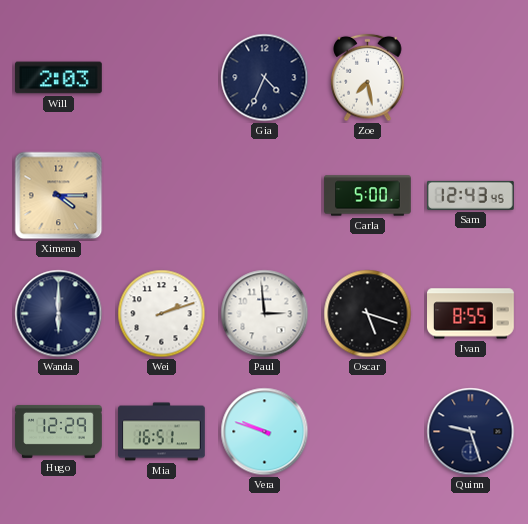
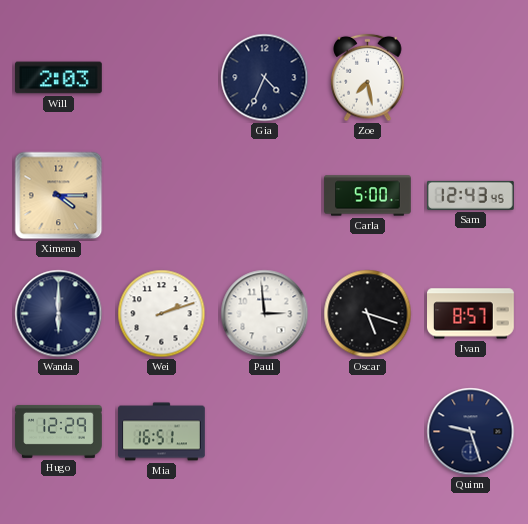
Ivan: 8:55 -> 8:57 (471, 314)
Vera: 9:48 -> none (265, 432)
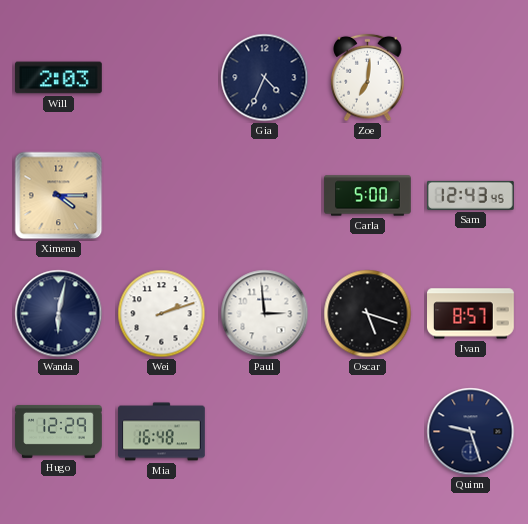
Zoe: 7:28 -> 7:01 (368, 78)
Wanda: 6:00 -> 6:02 (59, 314)
Mia: 16:51 -> 16:48 (162, 432)
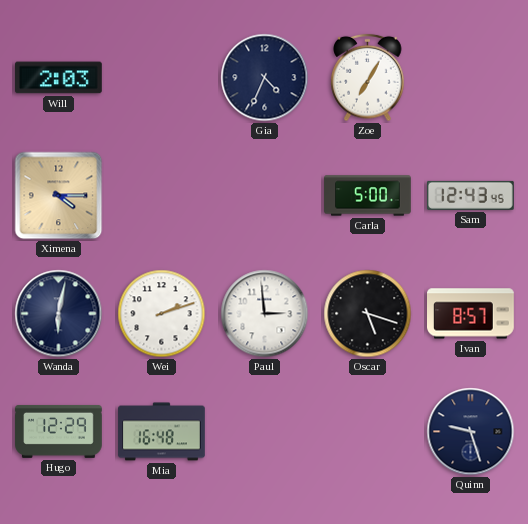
Zoe: 7:01 -> 7:05 (368, 78)
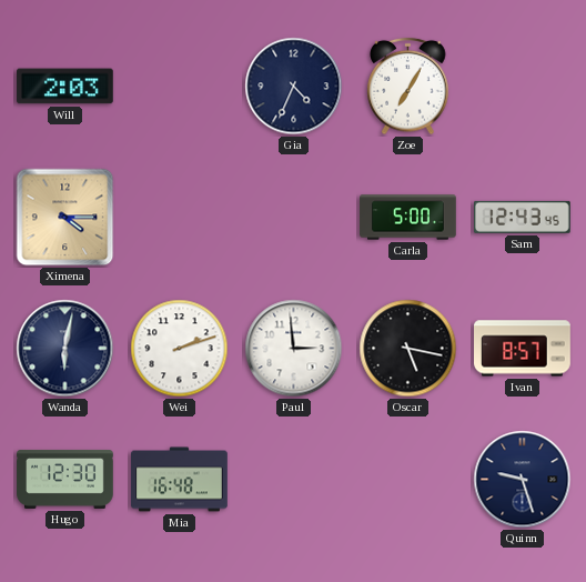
Oscar: 5:18 -> 5:17 (408, 349)
Hugo: 12:29 -> 12:30 (65, 479)
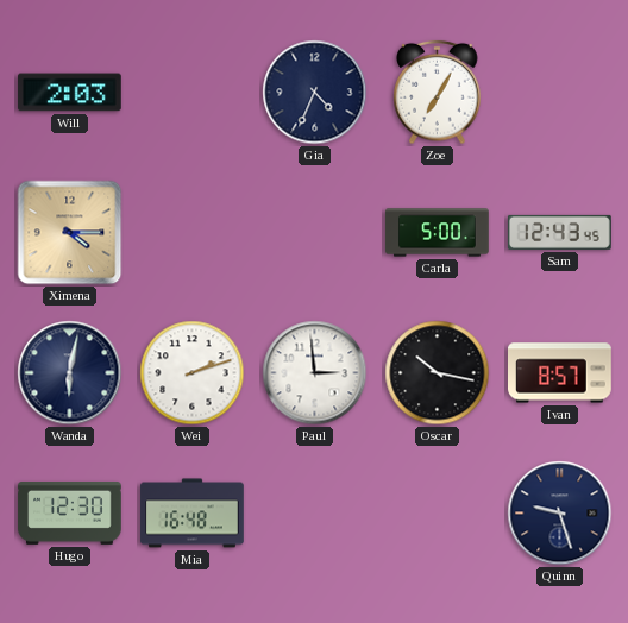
Oscar: 5:17 -> 10:17 (438, 373)
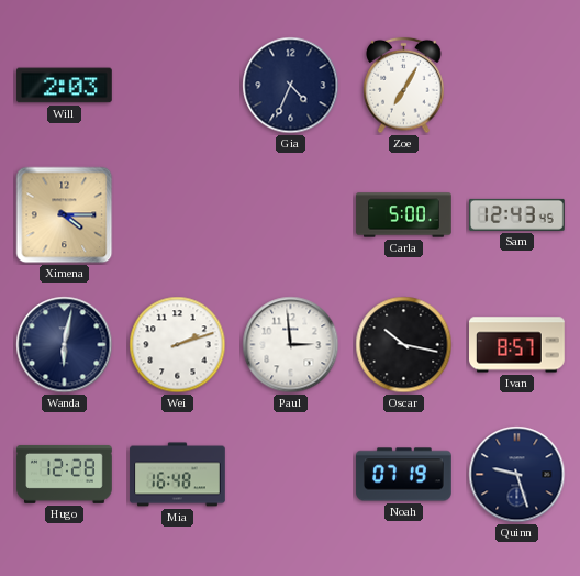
Hugo: 12:30 -> 12:28 (65, 474)
Noah: none -> 07:19 (404, 475)
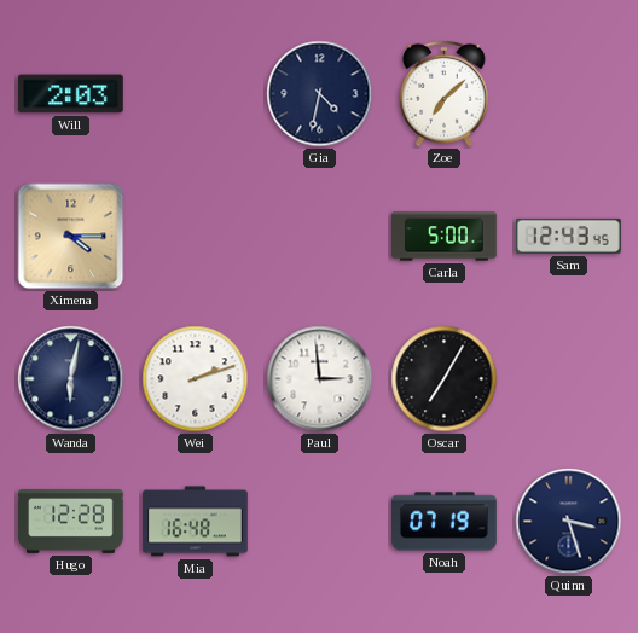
Gia: 4:34 -> 4:32 (320, 94)
Zoe: 7:05 -> 7:08 (445, 94)
Oscar: 10:17 -> 7:05 (445, 379)
Ivan: 8:57 -> none (517, 345)
Quinn: 9:27 -> 3:27 (569, 522)
